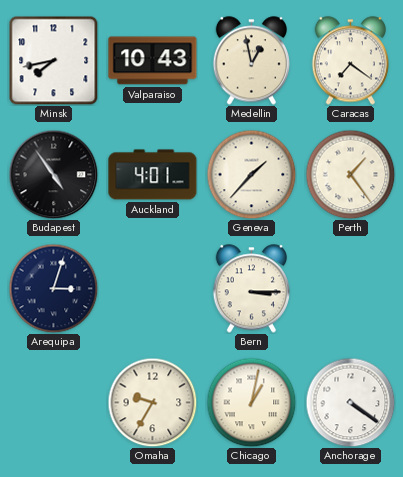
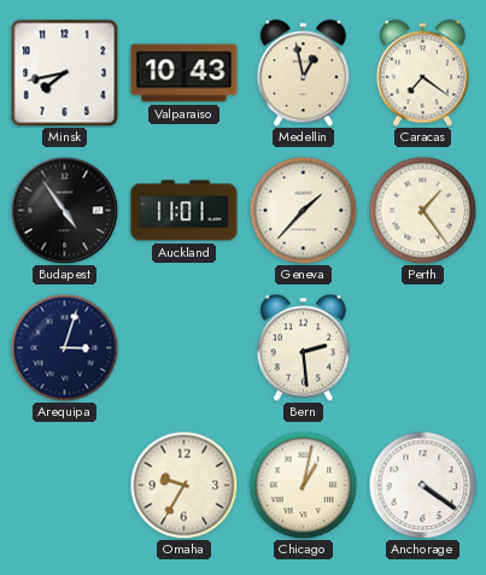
Auckland: 4:01 -> 11:01 (185, 211)
Bern: 3:15 -> 2:29 (303, 348)
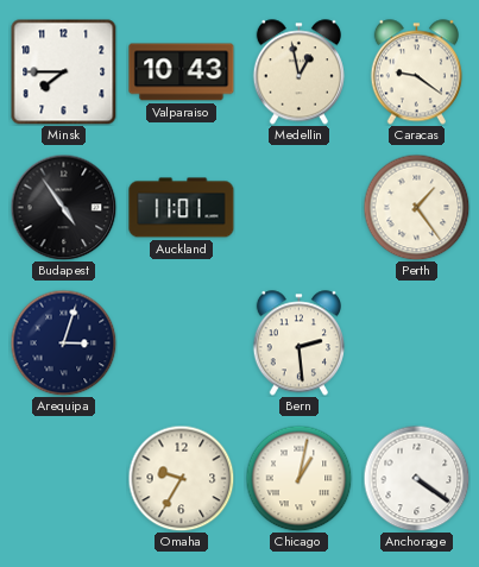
Minsk: 7:43 -> 7:45 (63, 71)
Caracas: 7:21 -> 9:21 (416, 73)
Geneva: 1:37 -> none (303, 210)
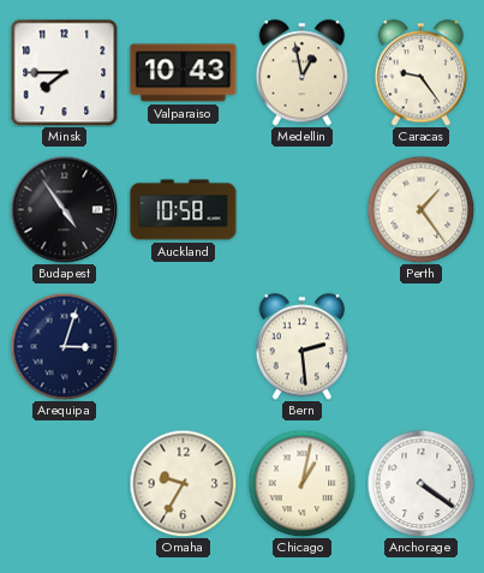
Caracas: 9:21 -> 9:24 (420, 73)
Auckland: 11:01 -> 10:58 (184, 210)
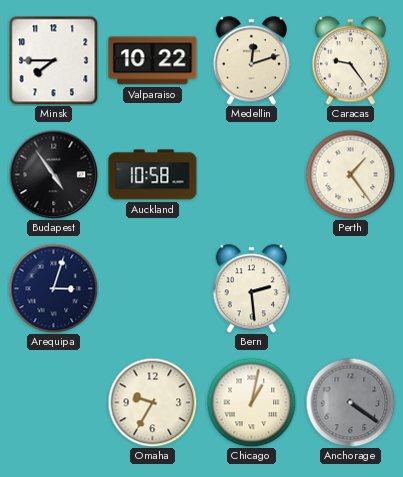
Valparaiso: 10:43 -> 10:22 (153, 61)
Medellin: 12:58 -> 12:12 (251, 61)
Anchorage dial: white -> grey (350, 402)
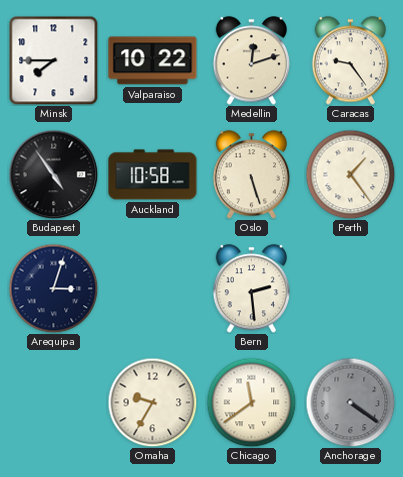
Oslo: none -> 5:27 (251, 175)
Chicago: 1:02 -> 11:39 (251, 402)
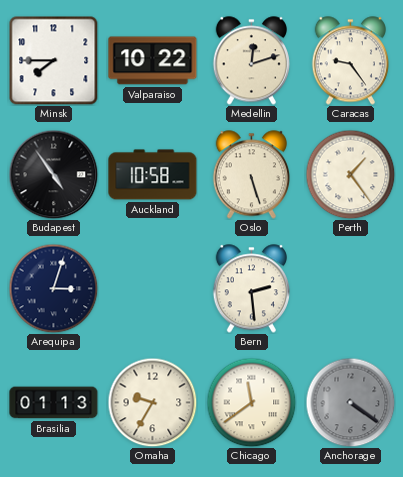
Brasilia: none -> 01:13 (54, 403)
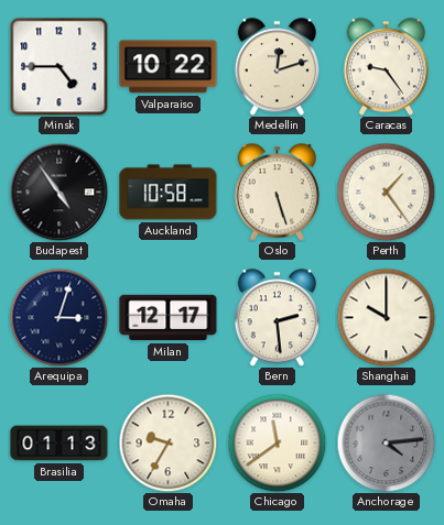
Minsk: 7:45 -> 4:45 (58, 66)
Milan: none -> 12:17 (169, 318)
Shanghai: none -> 10:00 (386, 317)
Anchorage: 4:21 -> 4:14 (386, 442)
